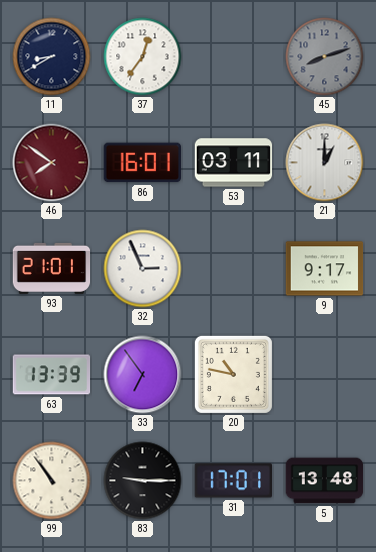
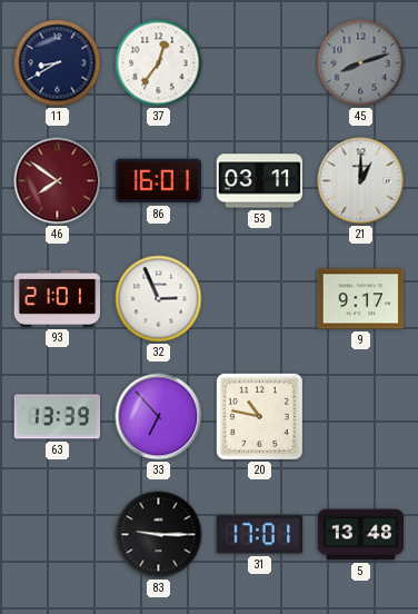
33: 6:54 -> 6:53 (159, 417)
99: 10:54 -> none (52, 481)
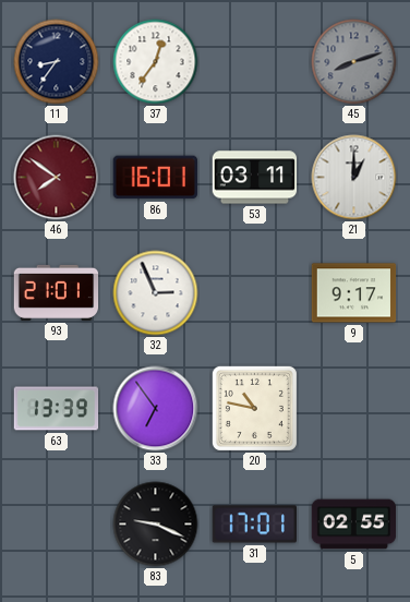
11: 8:40 -> 8:36 (57, 62)
33: 6:53 -> 6:54 (156, 409)
83: 9:15 -> 9:19 (156, 525)
5: 13:48 -> 02:55 (354, 525)
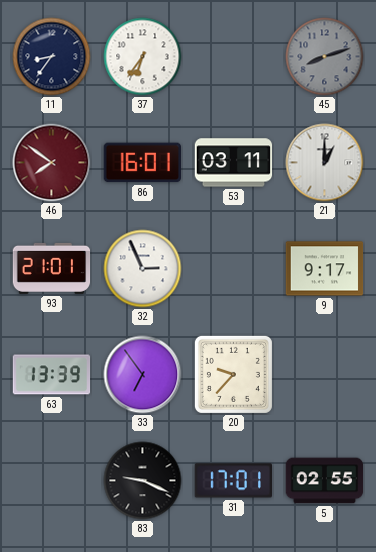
37: 12:36 -> 6:36 (143, 57)
20: 10:47 -> 9:37 (233, 374)
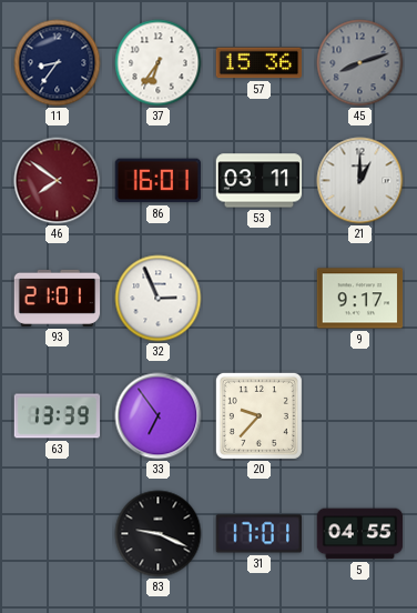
57: none -> 15:36 (260, 63)
5: 02:55 -> 04:55 (360, 534)
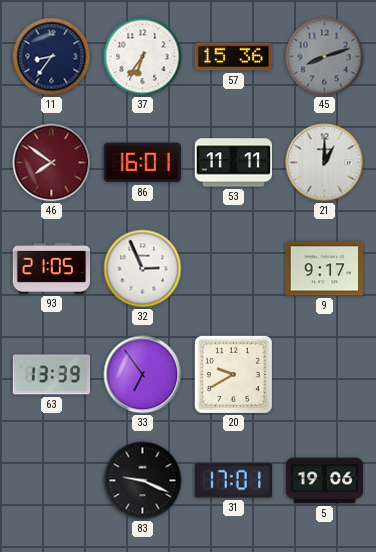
53: 03:11 -> 11:11 (234, 163)
93: 21:01 -> 21:05 (52, 268)
20: 9:37 -> 9:40 (233, 374)
5: 04:55 -> 19:06 (325, 481)
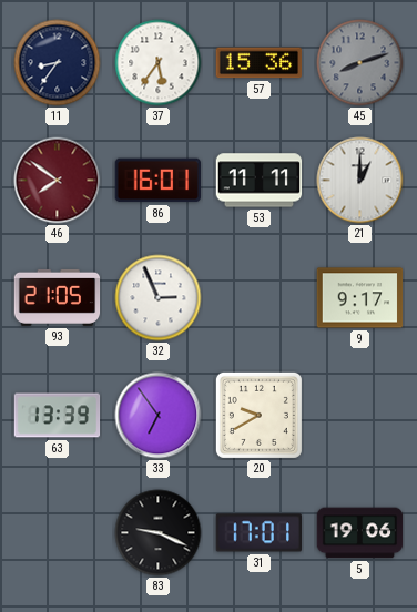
37: 6:36 -> 5:36 (159, 63)
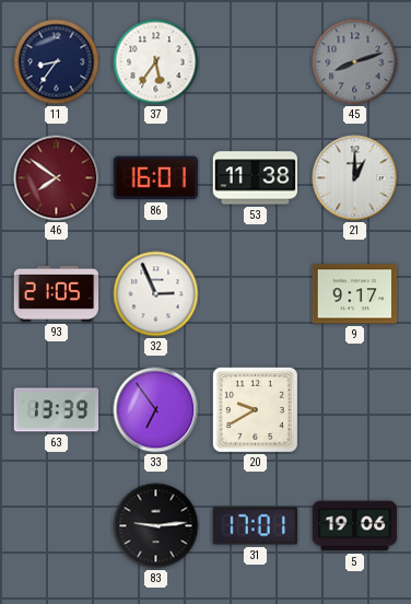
57: 15:36 -> none (260, 63)
53: 11:11 -> 11:38 (256, 178)
83: 9:19 -> 9:14 (156, 526)
